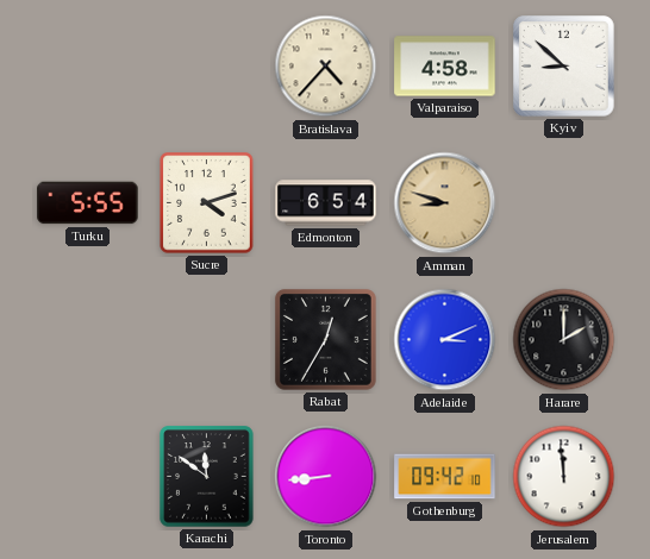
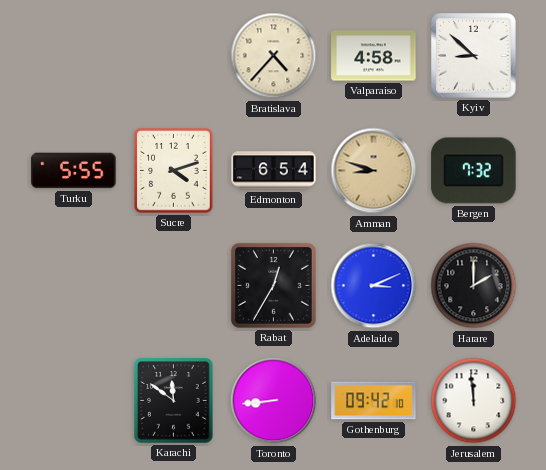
Bergen: none -> 7:32 (474, 171)
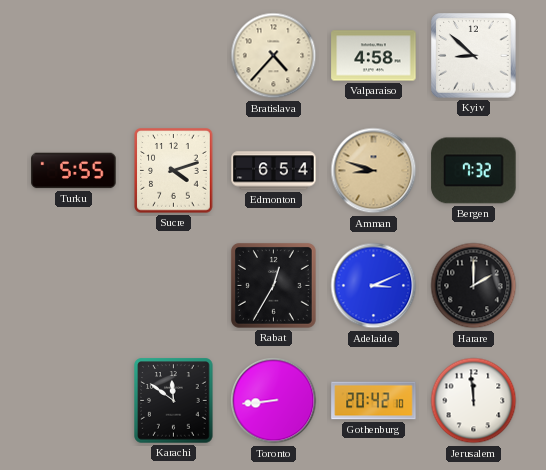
Gothenburg: 09:42 -> 20:42 (374, 401)
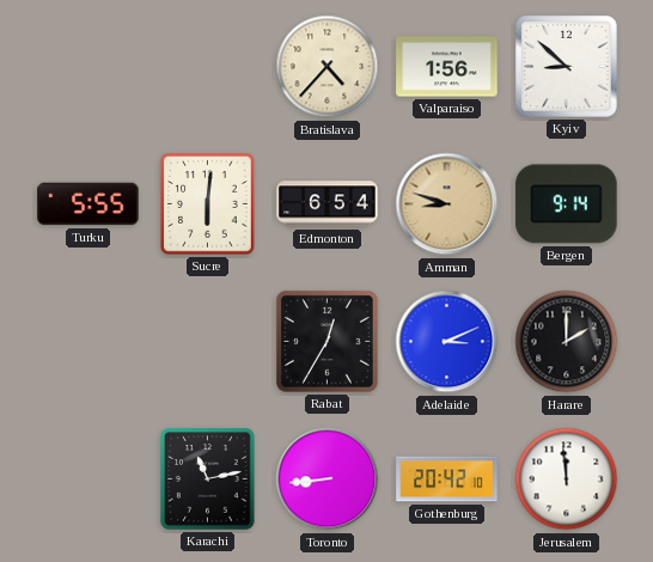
Valparaiso: 4:58 -> 1:56 (447, 67)
Sucre: 4:12 -> 6:01 (208, 204)
Bergen: 7:32 -> 9:14 (567, 204)
Karachi: 11:51 -> 11:13 (208, 479)
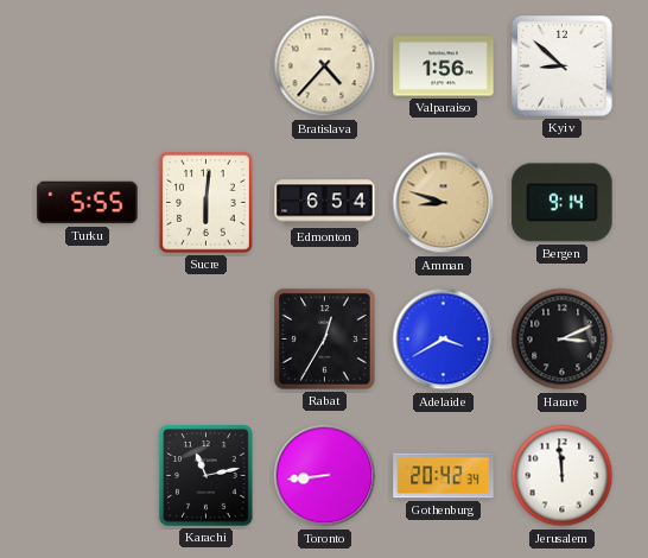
Adelaide: 3:11 -> 3:40 (444, 340)
Harare: 2:00 -> 3:11 (563, 340)
Gothenburg: 20:42:10 -> 20:42:34 (444, 476)
